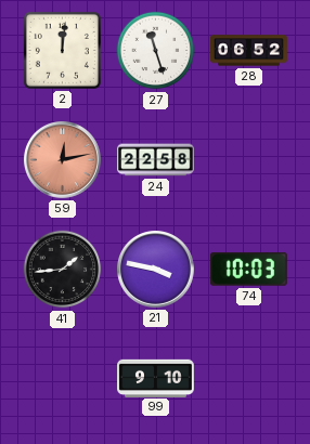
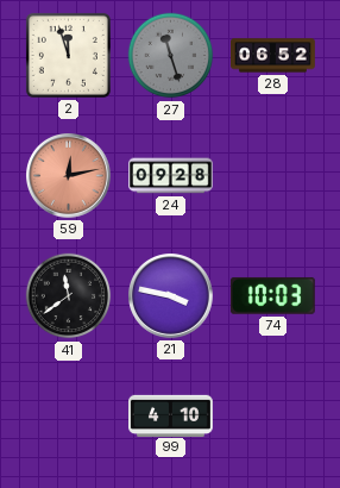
2: 12:01 -> 11:57 (68, 55)
27 dial: white -> grey (171, 56)
24: 22:58 -> 09:28 (171, 176)
41: 1:44 -> 11:39 (69, 296)
99: 9:10 -> 4:10 (171, 415)
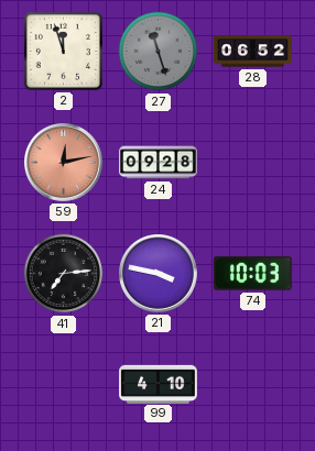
41: 11:39 -> 7:14 (64, 274)
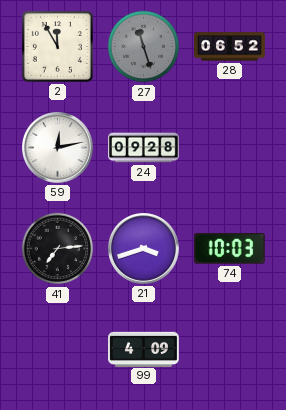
2: 11:57 -> 11:55 (57, 46)
59 dial: salmon -> white (58, 148)
21: 3:47 -> 3:42 (144, 249)
99: 4:10 -> 4:09 (144, 349)
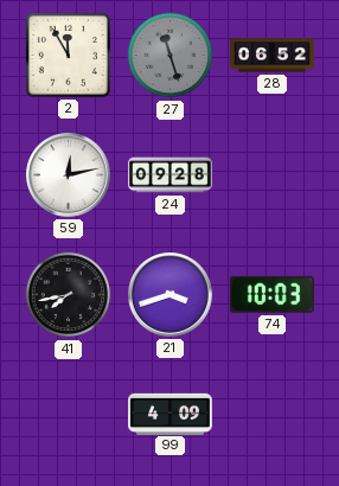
41: 7:14 -> 7:43 (69, 295)
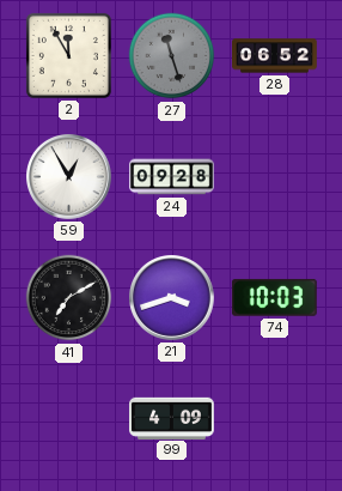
59: 12:13 -> 12:55 (69, 177)
41: 7:43 -> 7:10 (69, 298)
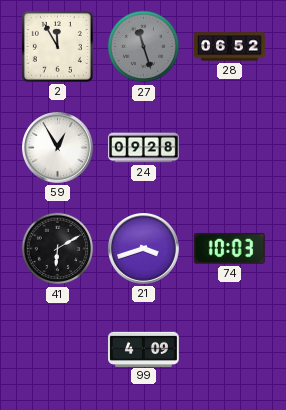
41: 7:10 -> 6:10 (58, 249)
